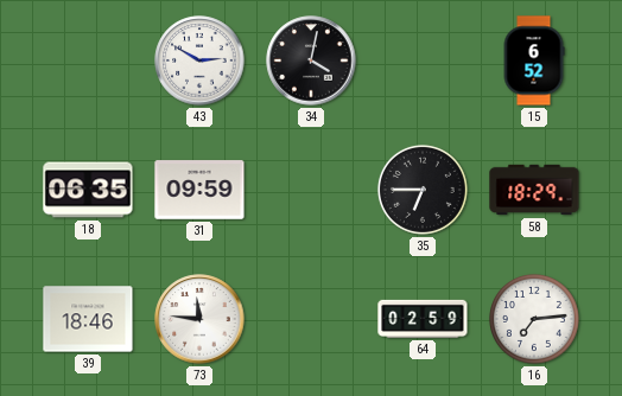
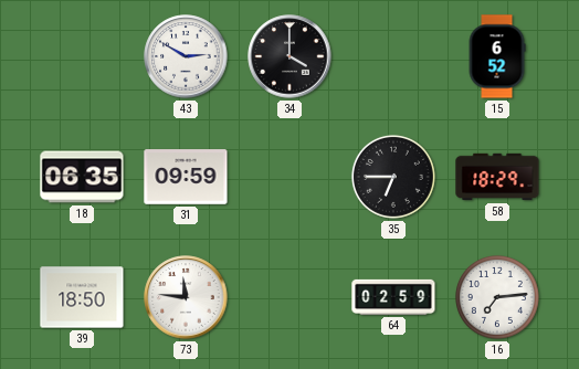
34: 4:02 -> 4:00 (289, 56)
39: 18:46 -> 18:50 (82, 297)
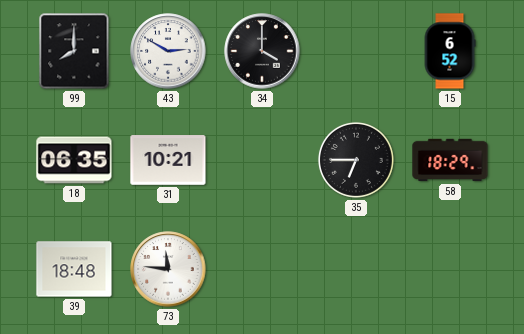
99: none -> 8:00 (74, 51)
31: 09:59 -> 10:21 (168, 160)
39: 18:50 -> 18:48 (74, 269)
64: 02:59 -> none (393, 297)
16: 7:14 -> none (497, 297)
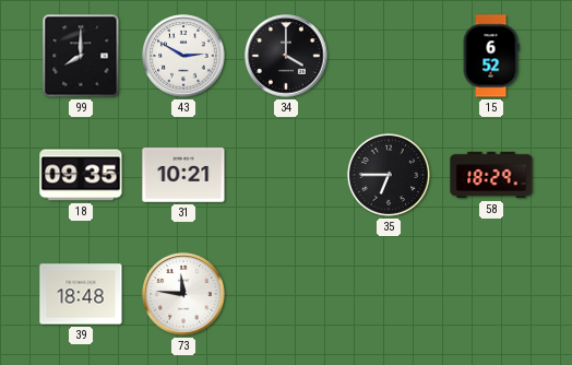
18: 06:35 -> 09:35 (81, 175)
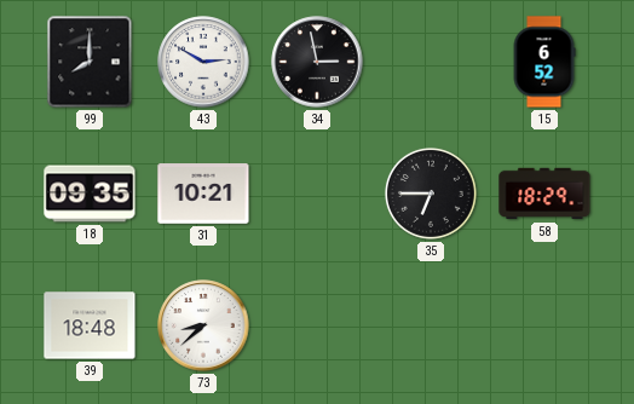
34: 4:00 -> 2:58 (317, 62)
73: 11:46 -> 8:38 (203, 325)
